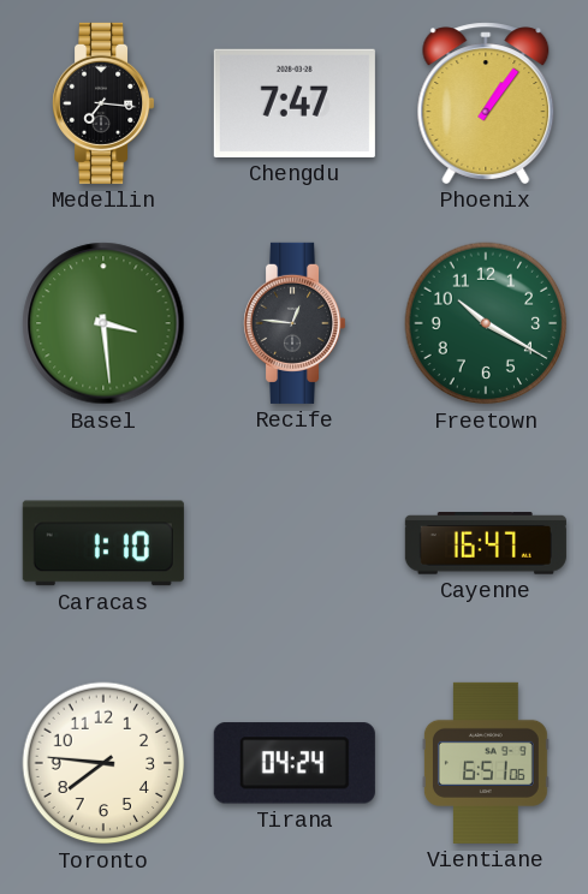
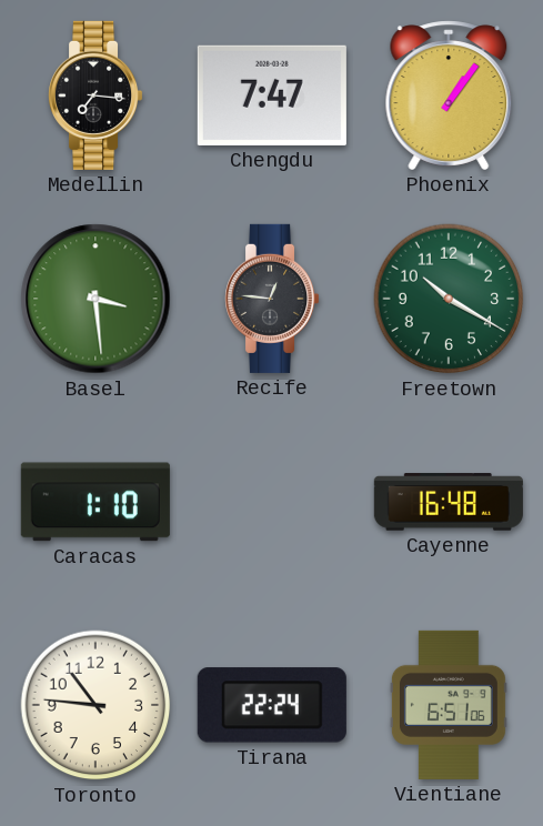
Cayenne: 16:47 -> 16:48 (449, 502)
Toronto: 7:46 -> 10:46 (95, 705)
Tirana: 04:24 -> 22:24 (272, 705)
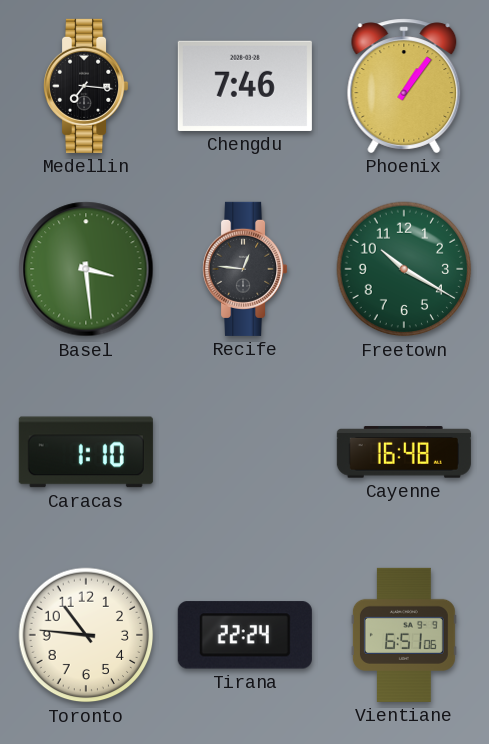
Chengdu: 7:47 -> 7:46 (245, 86)
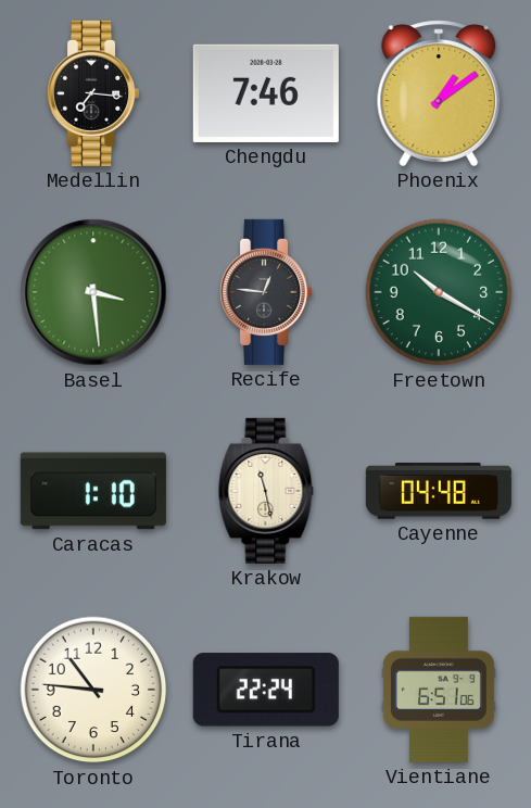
Phoenix: 1:06 -> 1:09 (439, 93)
Krakow: none -> 11:28 (266, 491)
Cayenne: 16:48 -> 04:48 (439, 491)
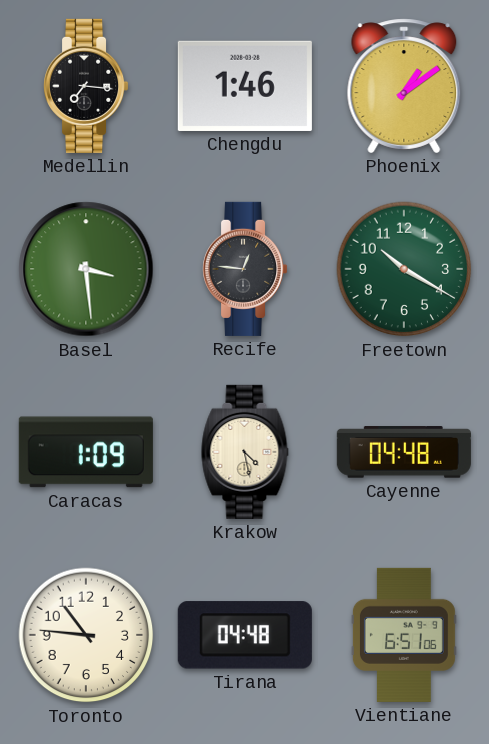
Chengdu: 7:46 -> 1:46 (245, 86)
Caracas: 1:10 -> 1:09 (86, 452)
Krakow: 11:28 -> 4:28 (245, 452)
Tirana: 22:24 -> 04:48 (245, 635)
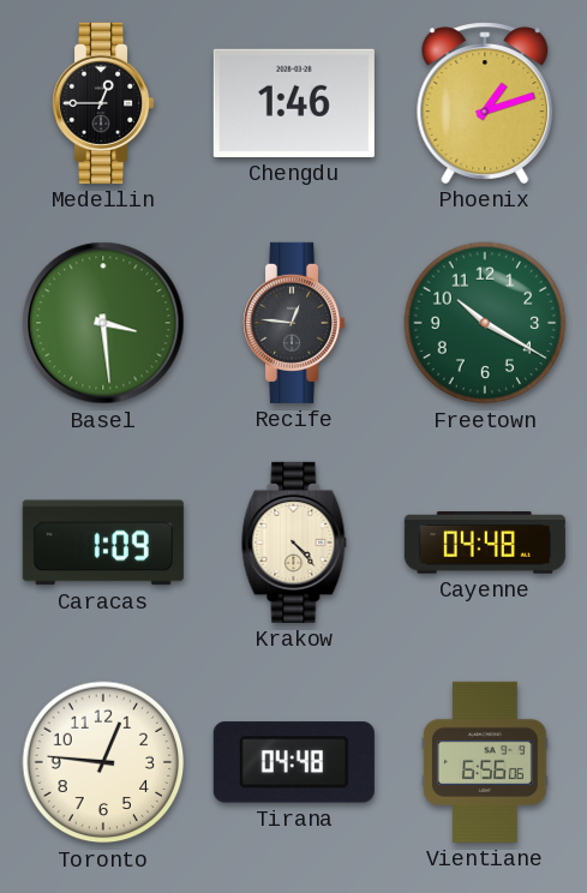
Medellin: 7:16 -> 12:45 (104, 103)
Phoenix: 1:09 -> 1:12 (485, 103)
Krakow: 4:28 -> 4:23 (294, 543)
Toronto: 10:46 -> 12:46 (103, 762)
Vientiane: 6:51 -> 6:56 (485, 762)
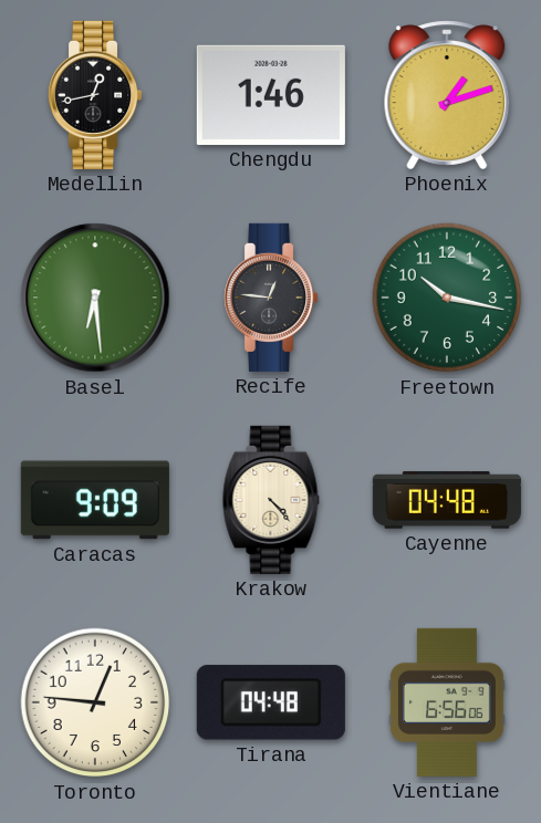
Medellin: 12:45 -> 12:43 (96, 95)
Basel: 3:29 -> 6:29 (95, 298)
Freetown: 10:20 -> 10:17 (447, 298)
Caracas: 1:09 -> 9:09 (95, 500)
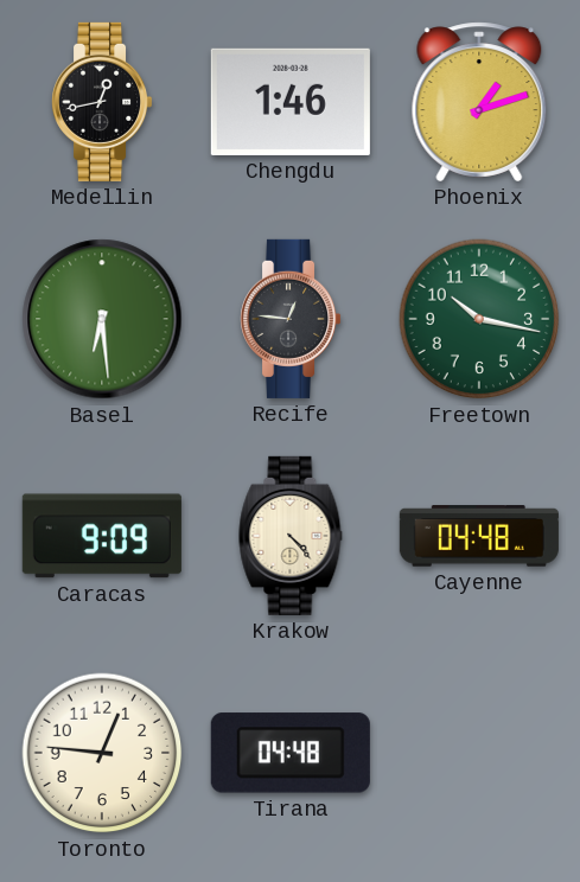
Vientiane: 6:56 -> none (447, 702)
